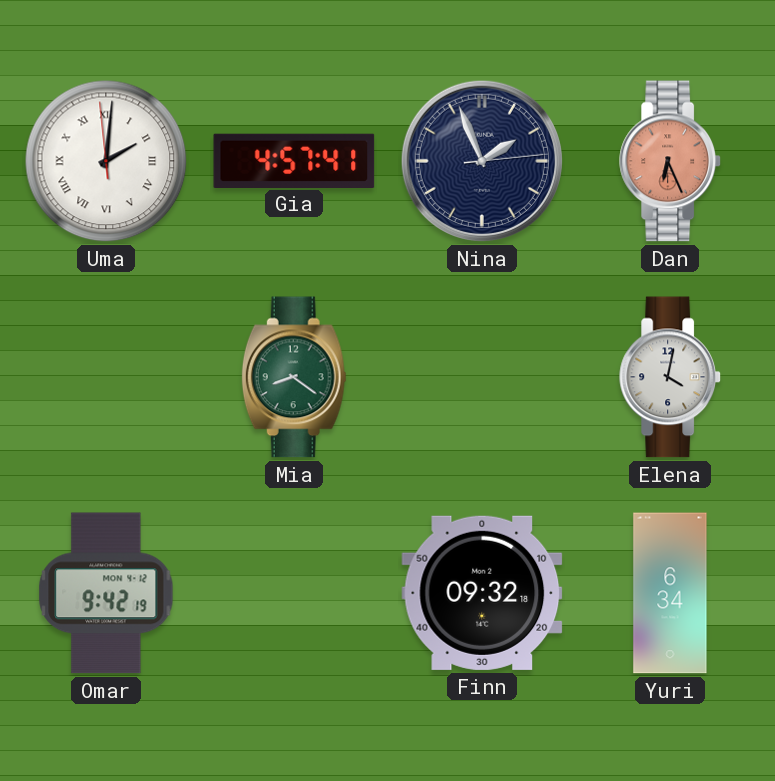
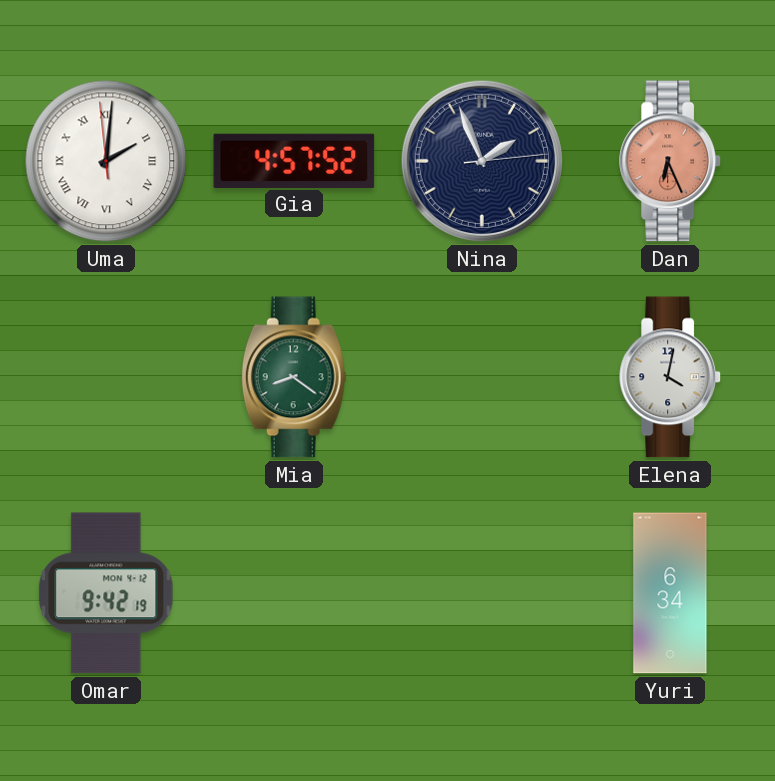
Gia: 4:57:41 -> 4:57:52 (294, 160)
Finn: 09:32 -> none (482, 593)
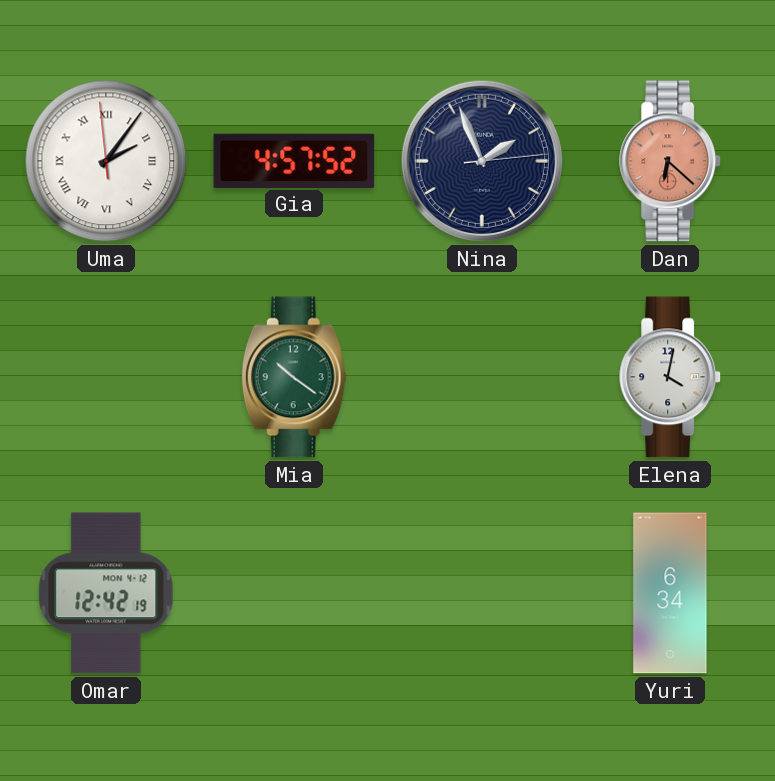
Uma: 2:00 -> 2:05 (106, 161)
Dan: 6:26 -> 6:22 (671, 161)
Mia: 8:21 -> 10:21 (294, 377)
Omar: 9:42 -> 12:42 (106, 593)
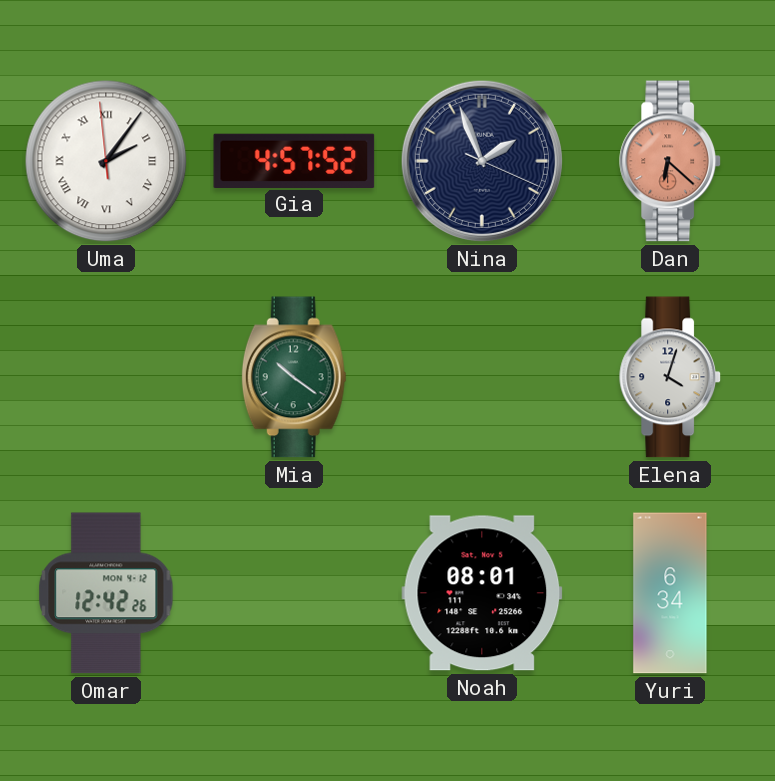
Nina: 1:56:14 -> 1:56:19 (482, 161)
Elena: 4:02 -> 4:03 (671, 377)
Omar: 12:42:19 -> 12:42:26 (106, 593)
Noah: none -> 08:01 (482, 593)
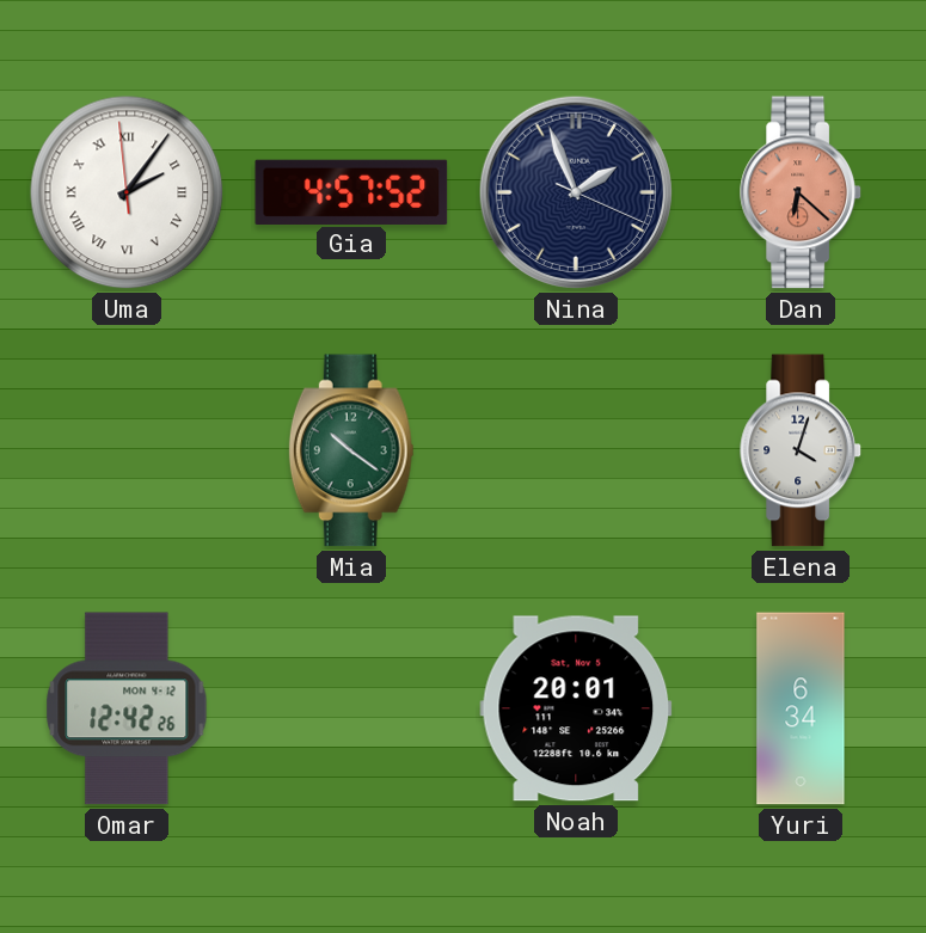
Noah: 08:01 -> 20:01 (576, 708)
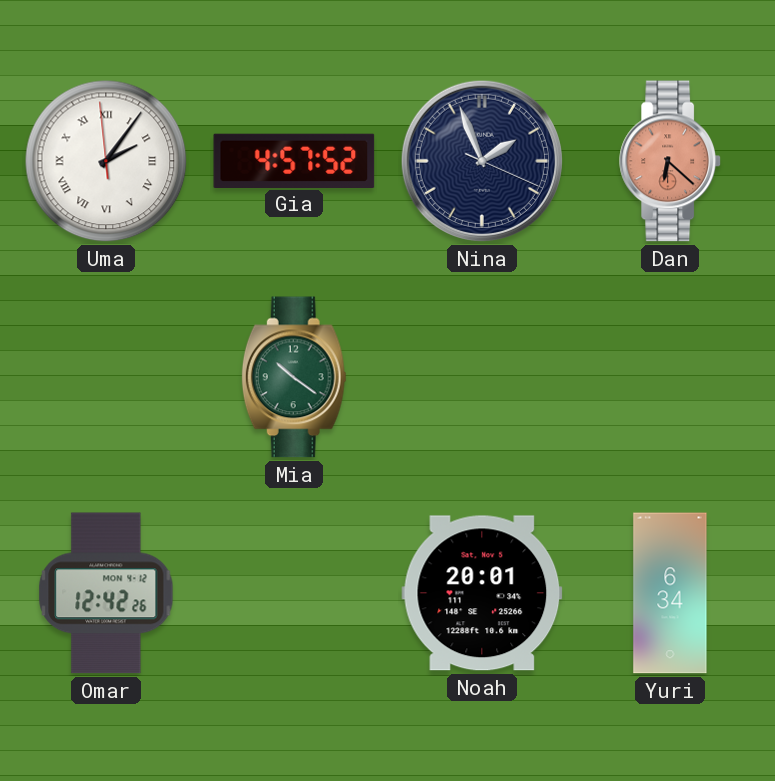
Elena: 4:03 -> none (802, 450)
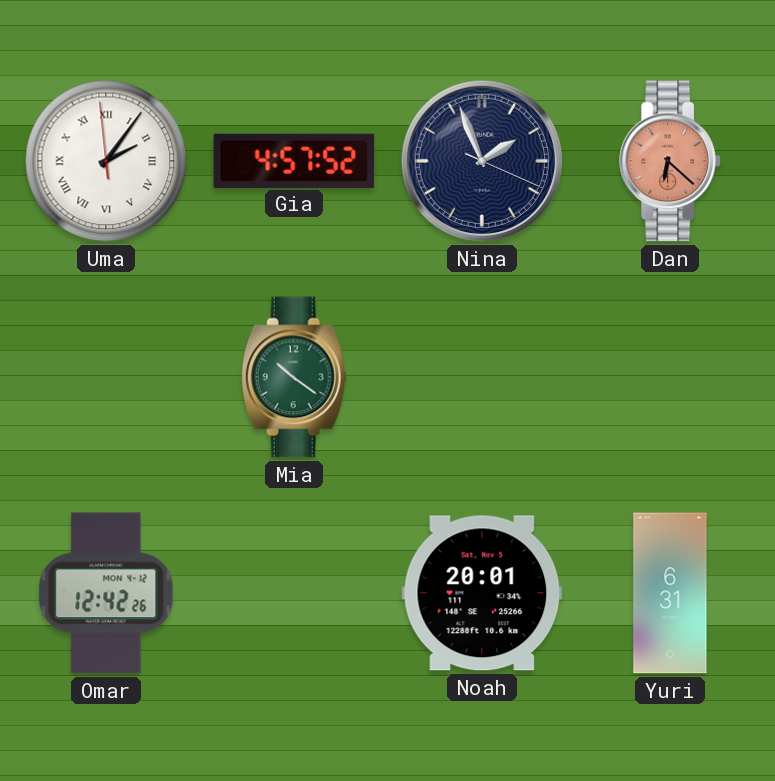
Yuri: 6:34 -> 6:31 (670, 593)
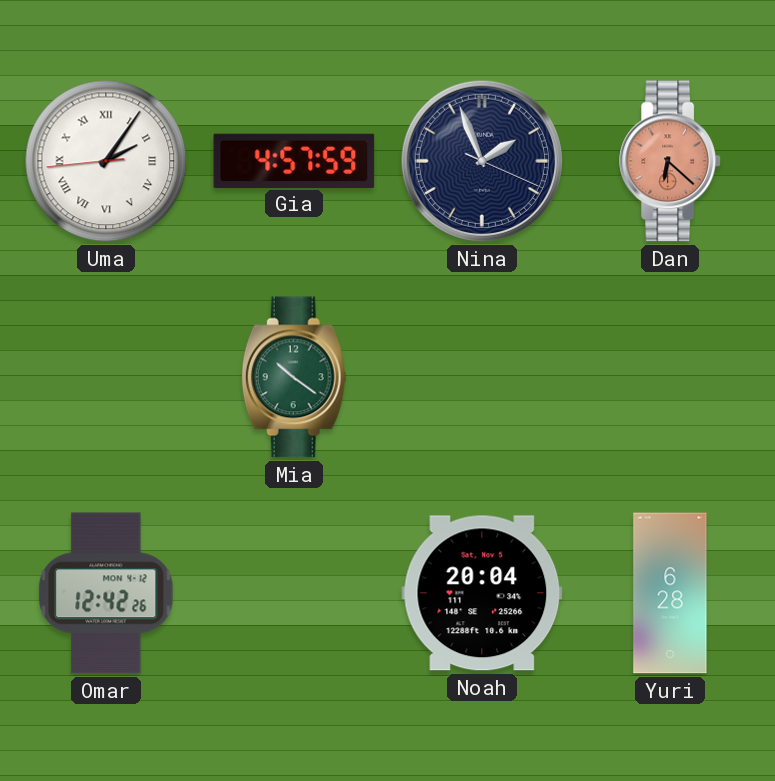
Uma: 2:05:59 -> 2:05:44 (106, 161)
Gia: 4:57:52 -> 4:57:59 (294, 160)
Noah: 20:01 -> 20:04 (482, 593)
Yuri: 6:31 -> 6:28 (670, 593)
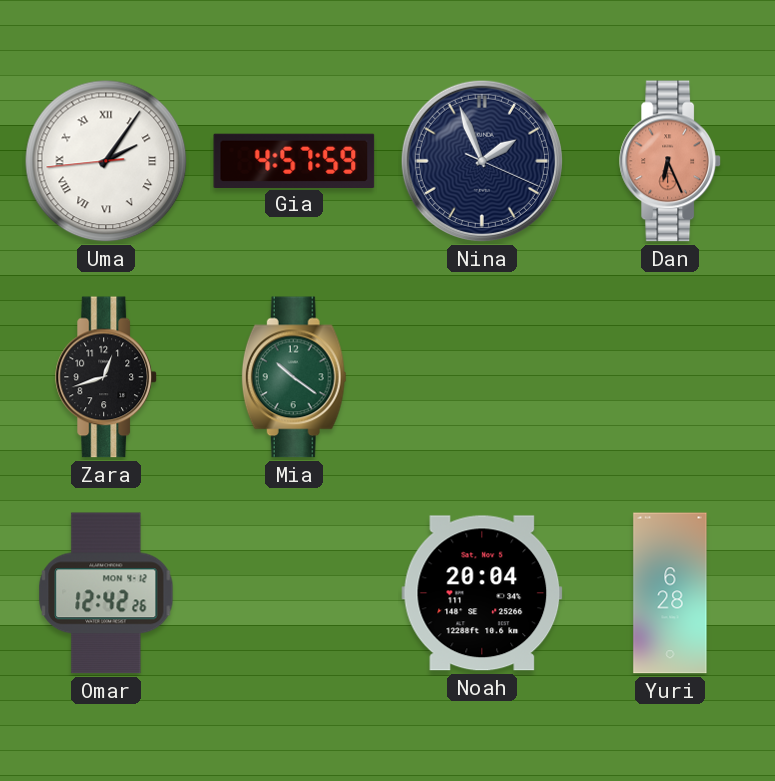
Dan: 6:22 -> 6:26 (671, 161)
Zara: none -> 12:42 (107, 377)
